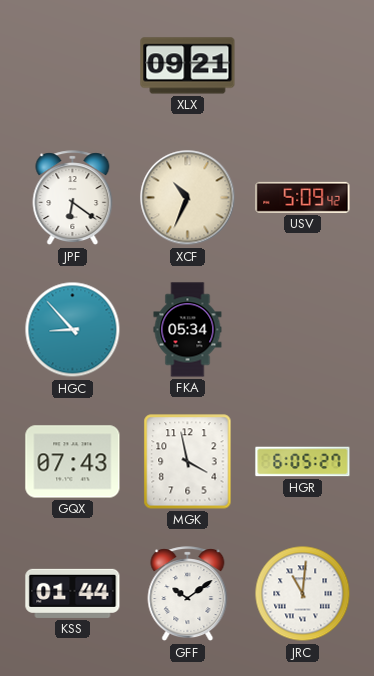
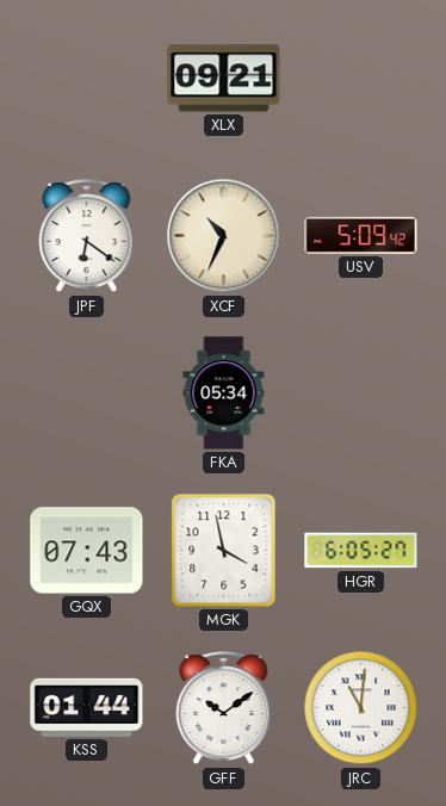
HGC: 8:53 -> none (73, 330)
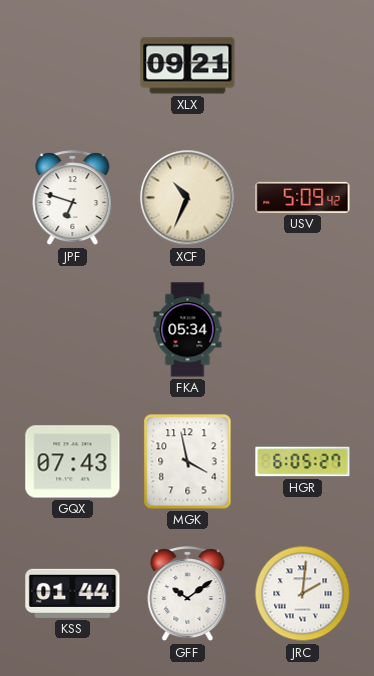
JPF: 6:21 -> 6:48 (73, 198)
JRC: 11:01 -> 2:01 (303, 594)
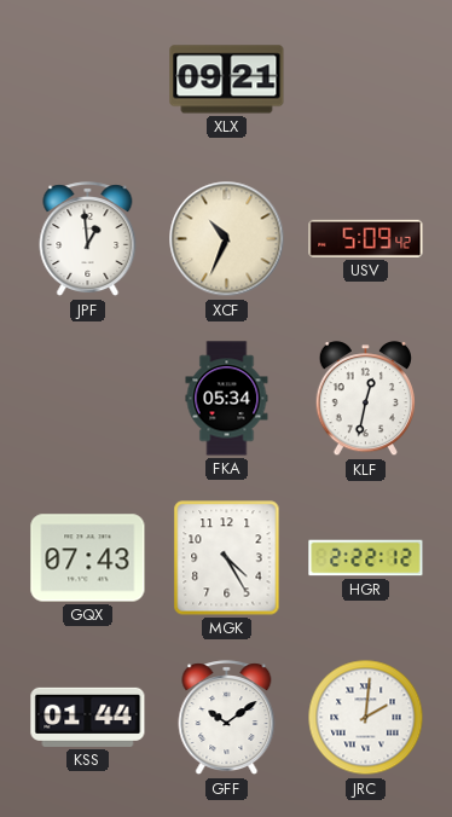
JPF: 6:48 -> 12:59 (88, 239)
KLF: none -> 12:32 (365, 399)
MGK: 3:58 -> 4:25 (227, 558)
HGR: 6:05 -> 2:22 (366, 558)
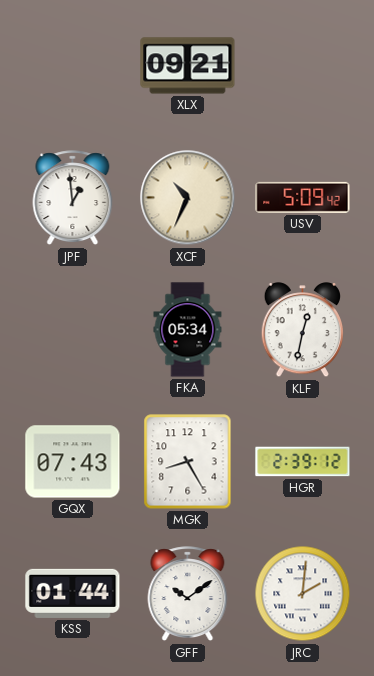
MGK: 4:25 -> 8:25 (188, 462)
HGR: 2:22 -> 2:39 (303, 462)
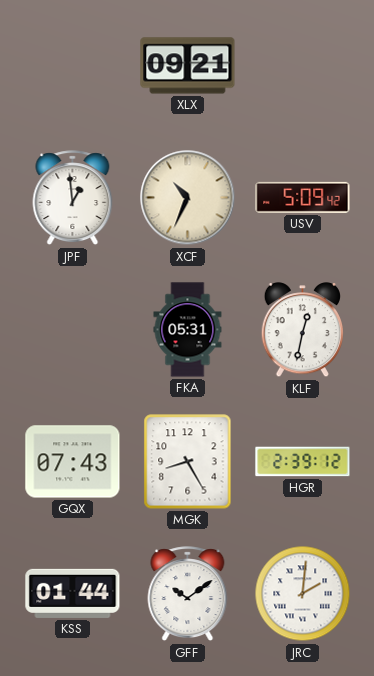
FKA: 05:34 -> 05:31 (188, 330)
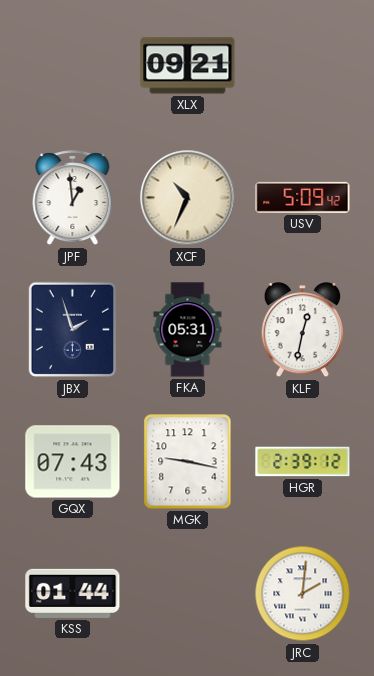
JBX: none -> 1:57 (73, 330)
MGK: 8:25 -> 9:17 (188, 462)
GFF: 10:09 -> none (188, 594)
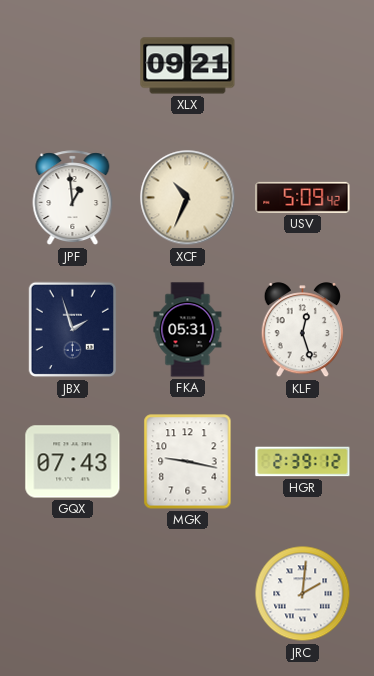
KLF: 12:32 -> 12:27 (302, 330)
KSS: 01:44 -> none (73, 593)
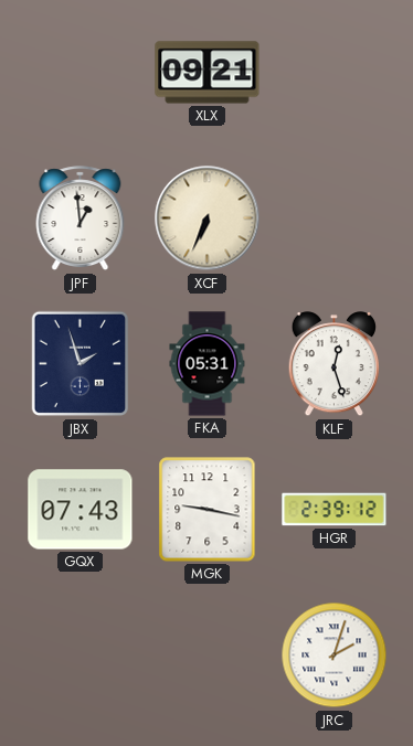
XCF: 10:34 -> 6:34 (208, 219)
USV: 5:09 -> none (303, 197)
JRC: 2:01 -> 2:03 (335, 656)
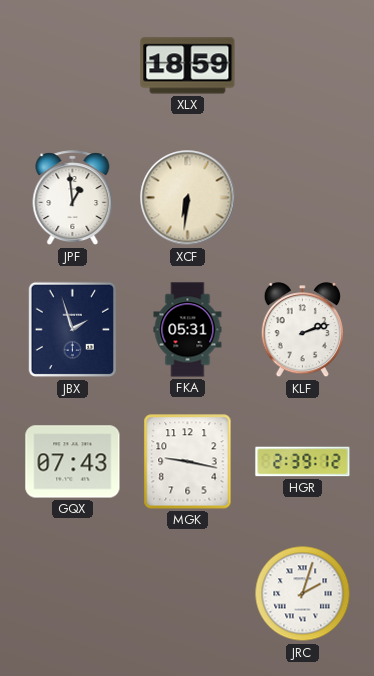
XLX: 09:21 -> 18:59 (188, 66)
XCF: 6:34 -> 6:31 (188, 198)
KLF: 12:27 -> 2:12 (302, 330)
